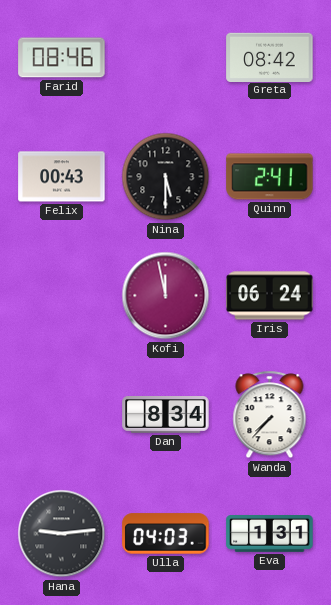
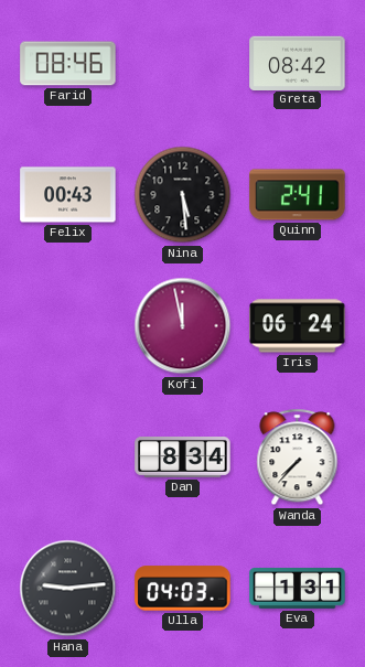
Nina: 5:30 -> 5:29 (183, 195)
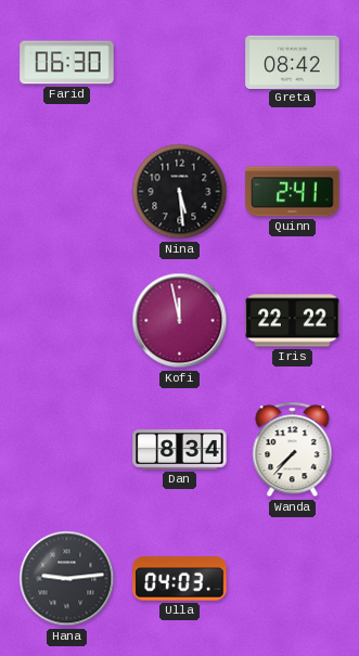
Farid: 08:46 -> 06:30 (67, 63)
Felix: 00:43 -> none (68, 195)
Iris: 06:24 -> 22:22 (293, 321)
Eva: 1:31 -> none (298, 589)
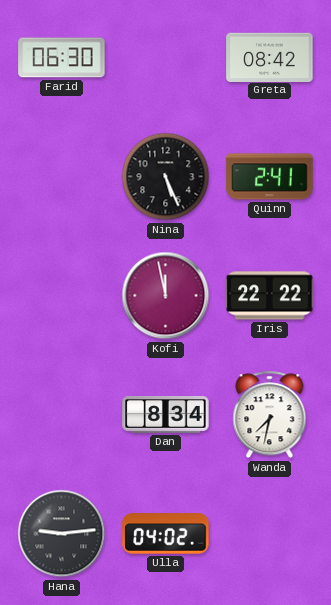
Nina: 5:29 -> 5:26 (166, 177)
Wanda: 7:37 -> 7:32 (270, 415)
Ulla: 04:03 -> 04:02 (166, 534)
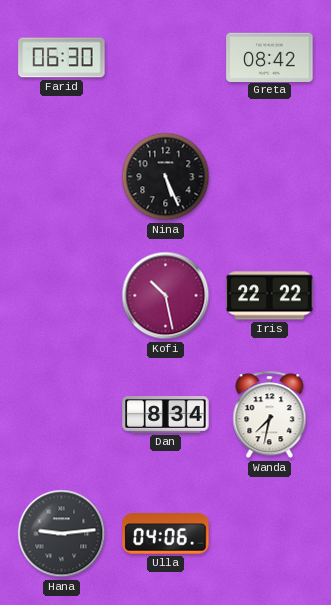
Quinn: 2:41 -> none (270, 177)
Kofi: 11:58 -> 10:28 (166, 296)
Ulla: 04:02 -> 04:06 (166, 534)
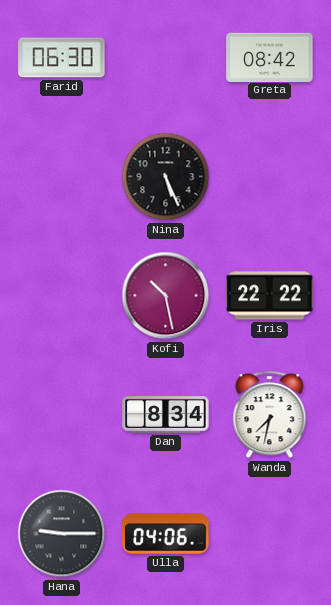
Hana: 9:14 -> 9:15 (62, 534)
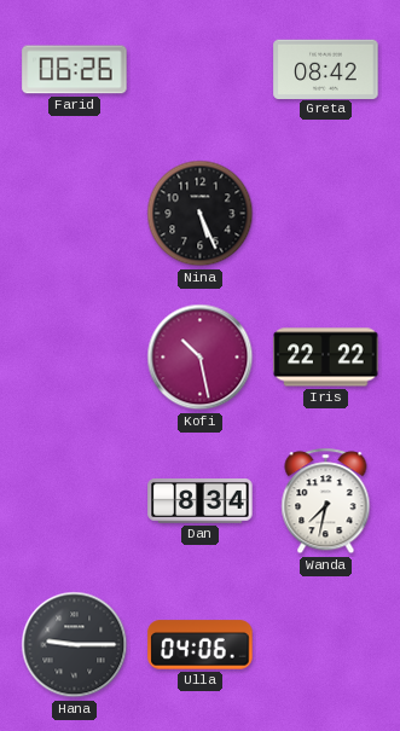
Farid: 06:30 -> 06:26 (75, 70)
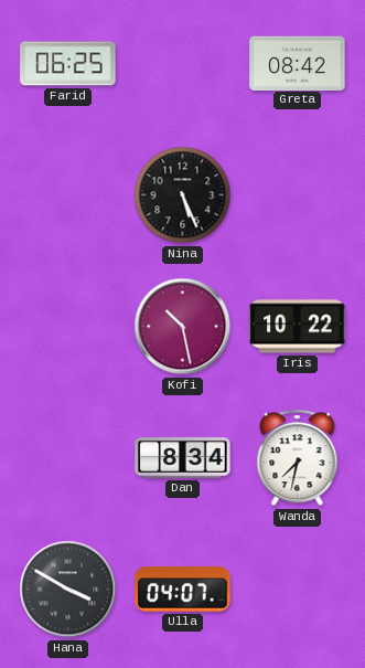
Farid: 06:26 -> 06:25 (68, 64)
Iris: 22:22 -> 10:22 (298, 327)
Hana: 9:15 -> 3:50 (68, 590)
Ulla: 04:06 -> 04:07 (183, 590)
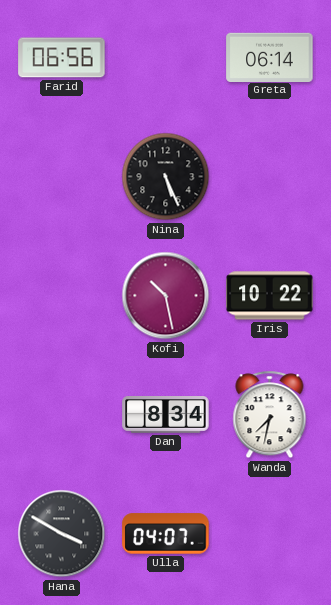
Farid: 06:25 -> 06:56 (62, 58)
Greta: 08:42 -> 06:14 (270, 57)
